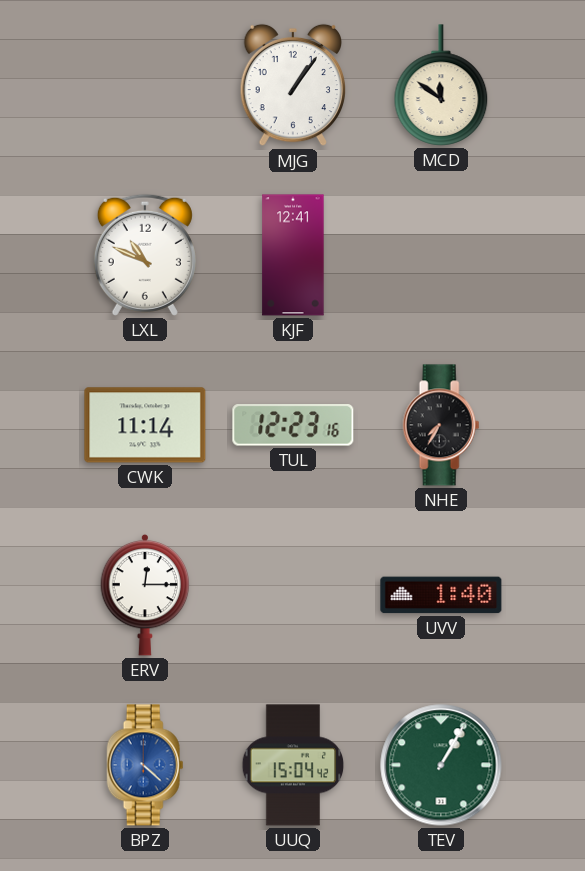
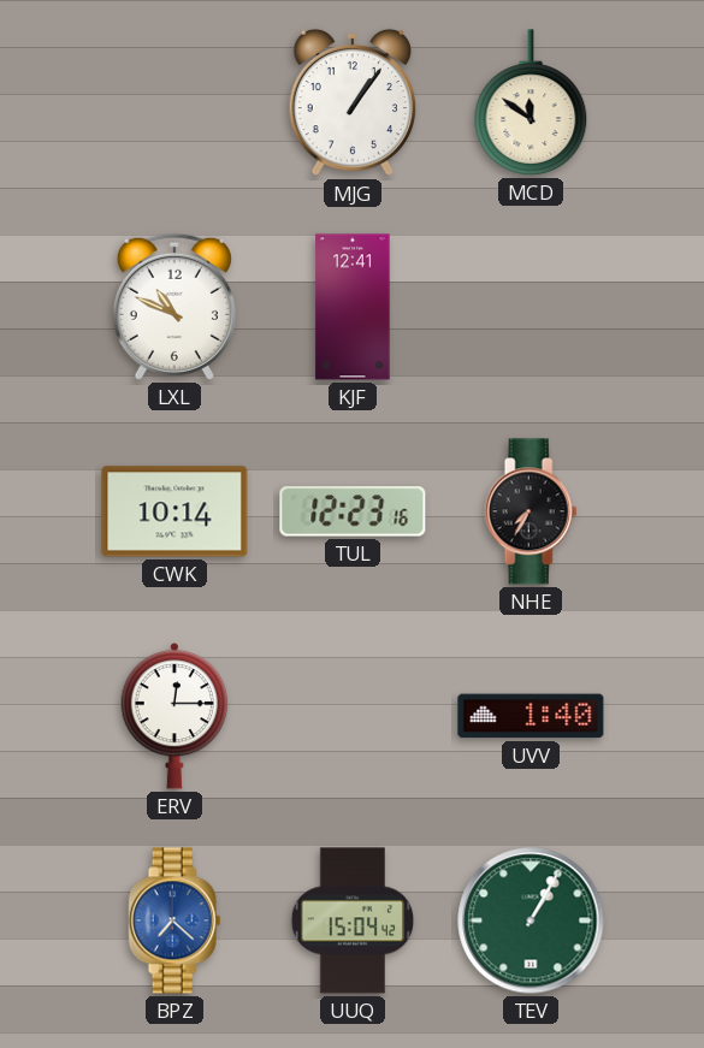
CWK: 11:14 -> 10:14 (174, 511)
BPZ: 4:22 -> 7:22 (174, 920)
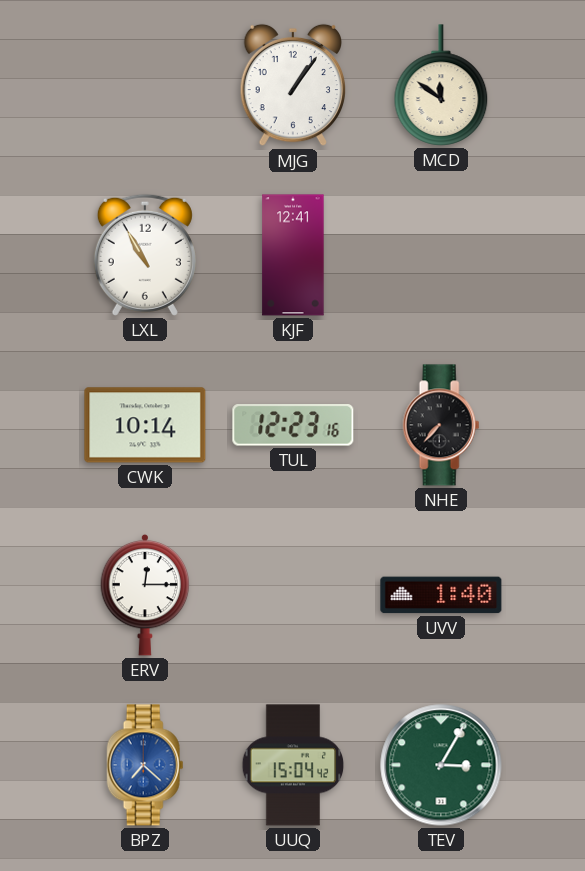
LXL: 10:49 -> 10:55 (145, 255)
NHE: 7:35 -> 7:37 (441, 425)
TEV: 1:05 -> 3:05 (441, 765)
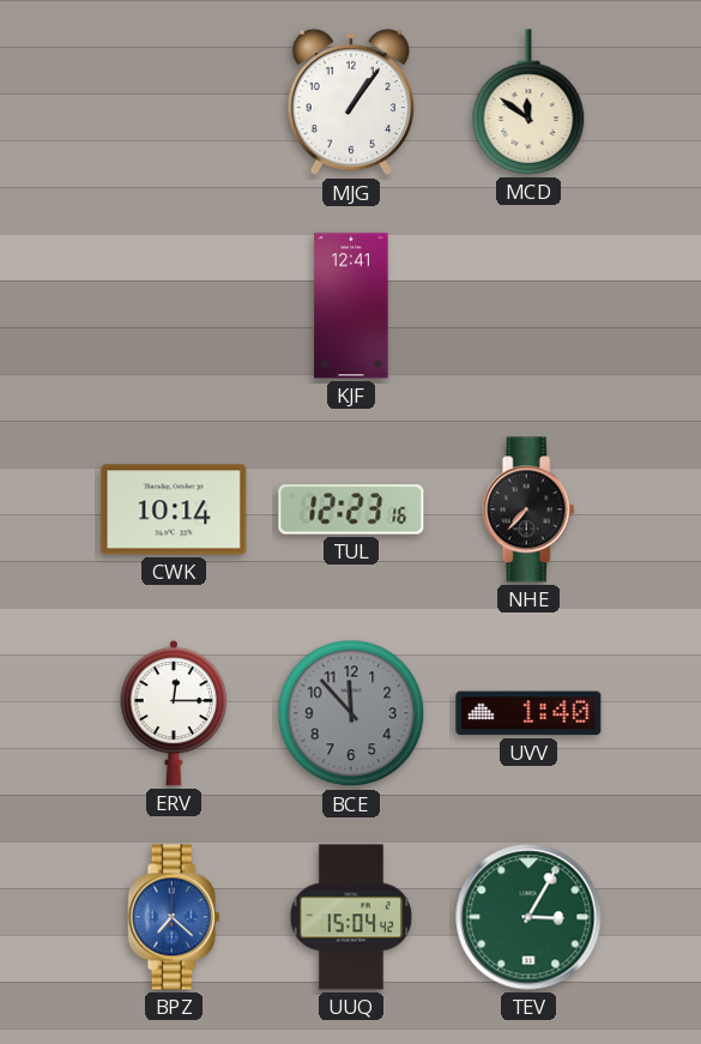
LXL: 10:55 -> none (145, 255)
BCE: none -> 11:53 (351, 713)
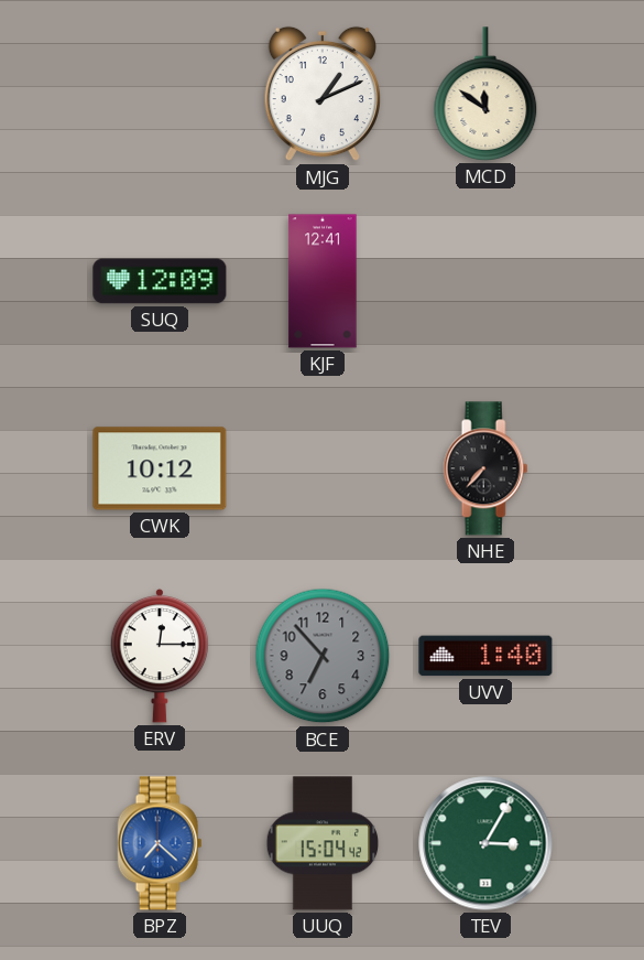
MJG: 1:06 -> 1:11 (321, 94)
SUQ: none -> 12:09 (160, 281)
CWK: 10:14 -> 10:12 (160, 468)
TUL: 12:23 -> none (351, 509)
BCE: 11:53 -> 6:53 (323, 656)
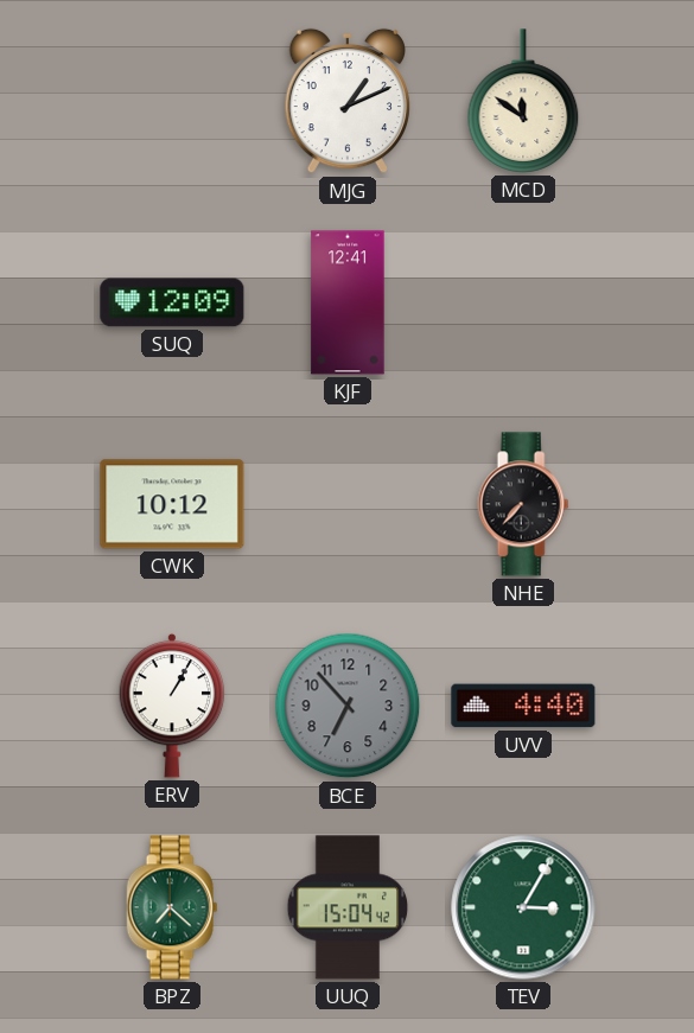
ERV: 12:15 -> 1:05 (172, 706)
UVV: 1:40 -> 4:40 (523, 706)
BPZ dial: blue -> green (172, 907)
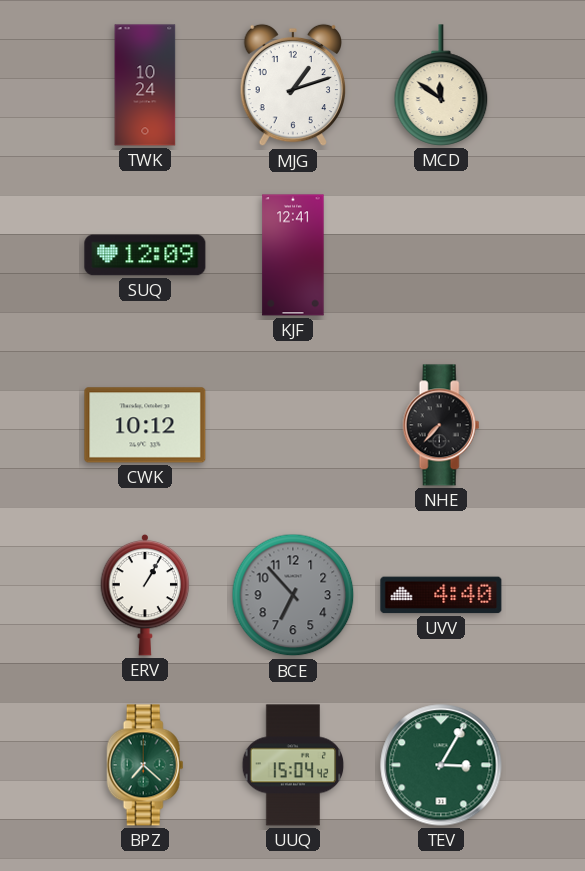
TWK: none -> 10:24 (145, 85)
MJG: 1:11 -> 1:12 (292, 85)
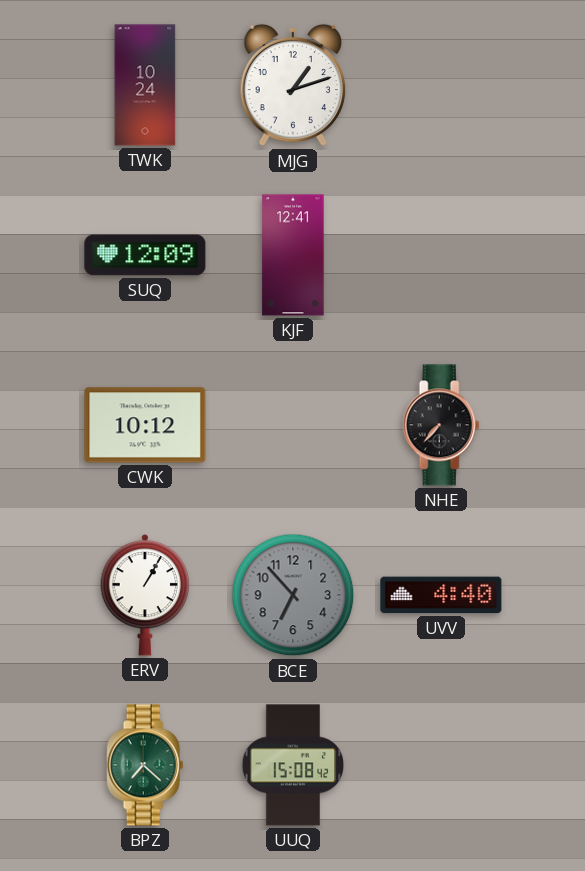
MCD: 11:51 -> none (441, 85)
UUQ: 15:04 -> 15:08 (293, 765)
TEV: 3:05 -> none (441, 765)
